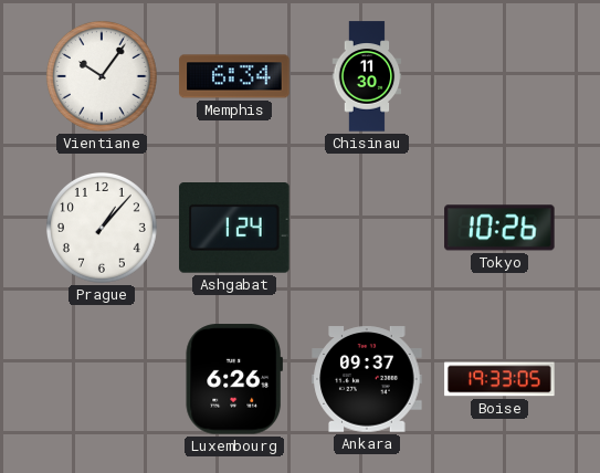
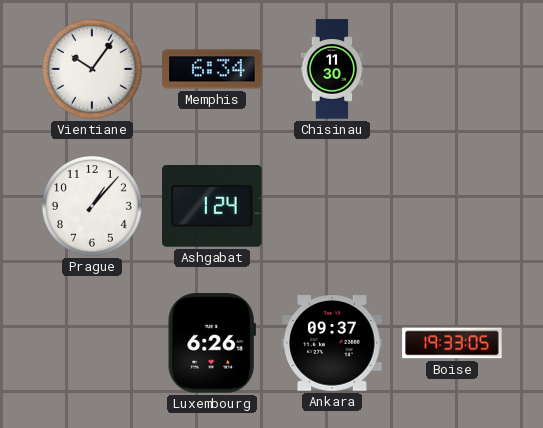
Tokyo: 10:26 -> none (499, 228)
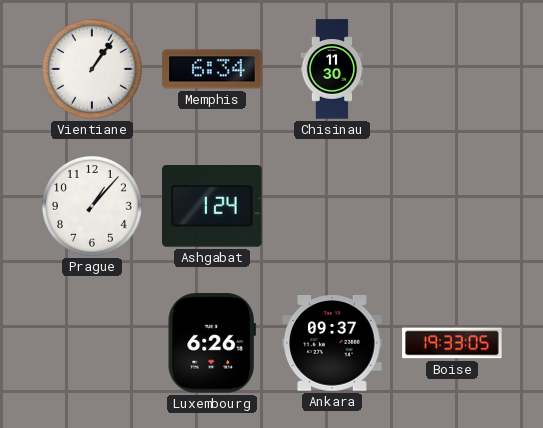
Vientiane: 10:06 -> 1:06 (92, 69)
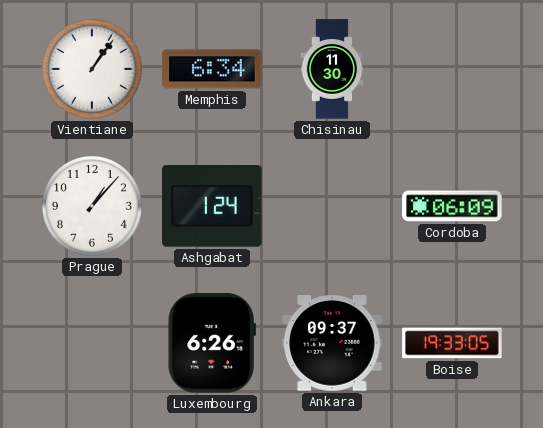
Cordoba: none -> 06:09 (452, 206)
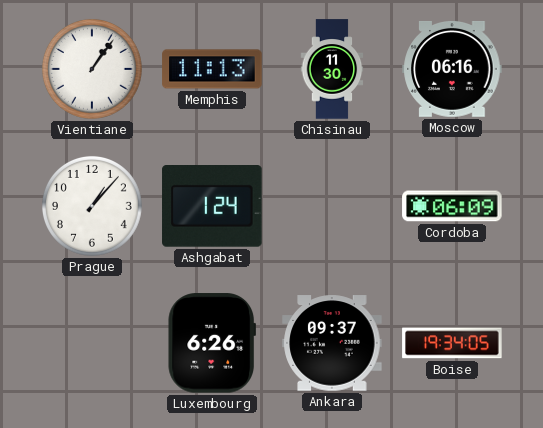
Memphis: 6:34 -> 11:13 (212, 69)
Moscow: none -> 06:16 (452, 69)
Boise: 19:33 -> 19:34 (452, 343)
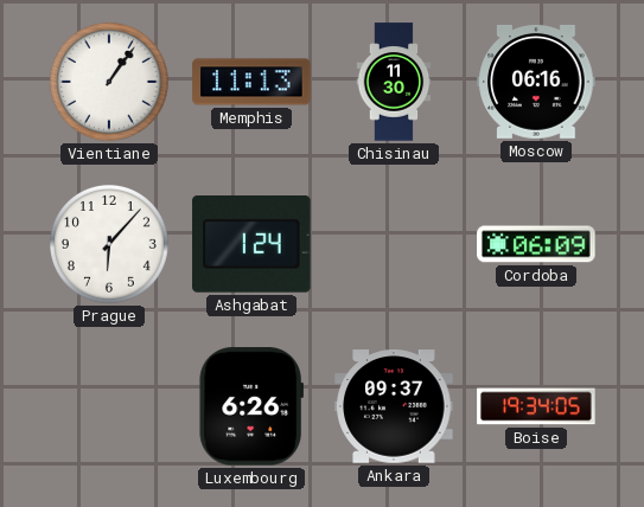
Prague: 1:07 -> 6:07 (109, 244)
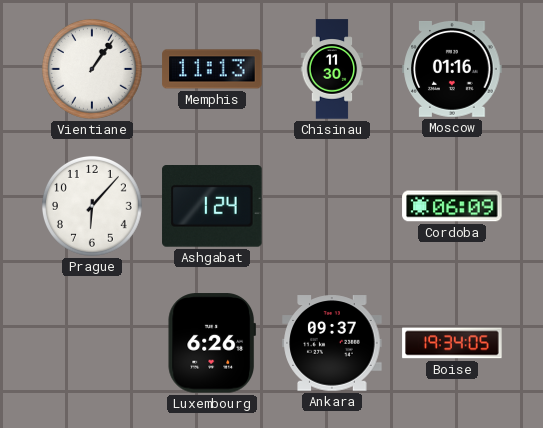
Moscow: 06:16 -> 01:16 (452, 69)
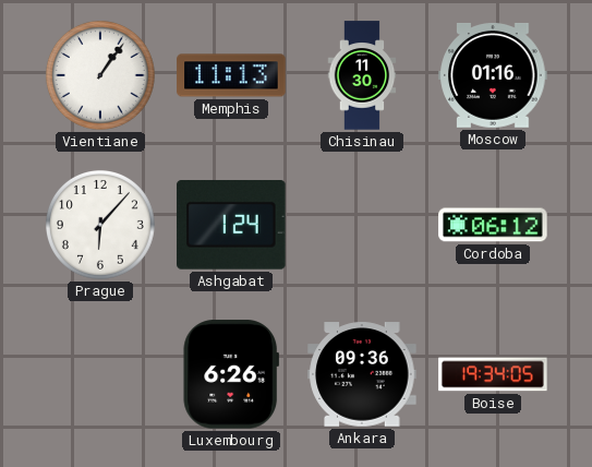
Cordoba: 06:09 -> 06:12 (493, 225)
Ankara: 09:37 -> 09:36 (362, 374)
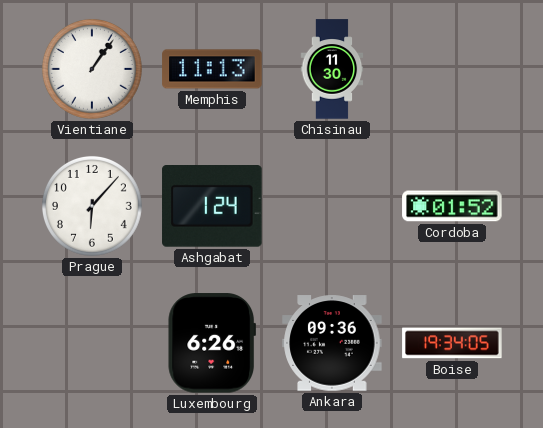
Moscow: 01:16 -> none (493, 75)
Cordoba: 06:12 -> 01:52 (452, 206)
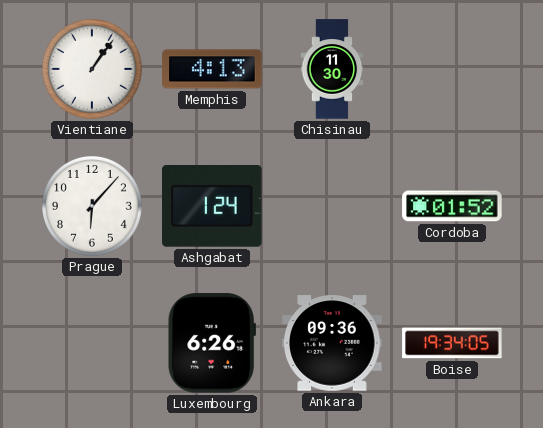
Memphis: 11:13 -> 4:13 (212, 69)
